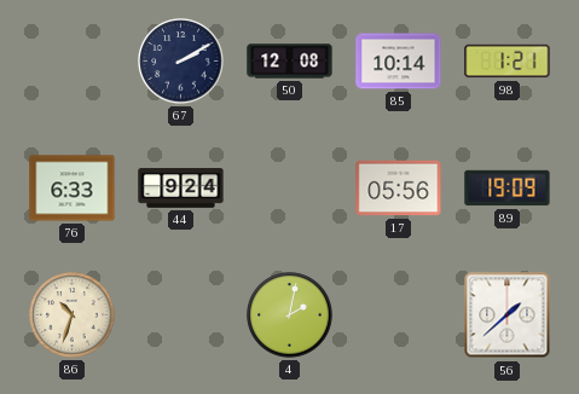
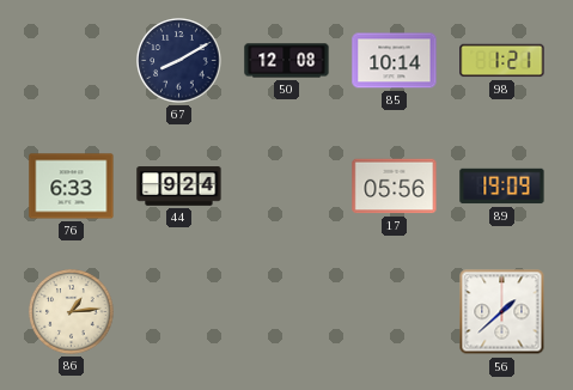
67: 2:10 -> 8:10 (179, 61)
86: 10:33 -> 1:14 (72, 312)
4: 2:02 -> none (290, 315)
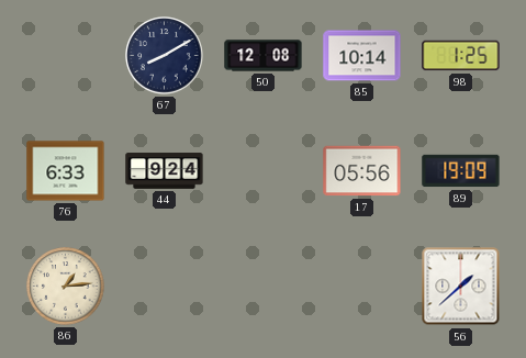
98: 1:21 -> 1:25 (461, 56)
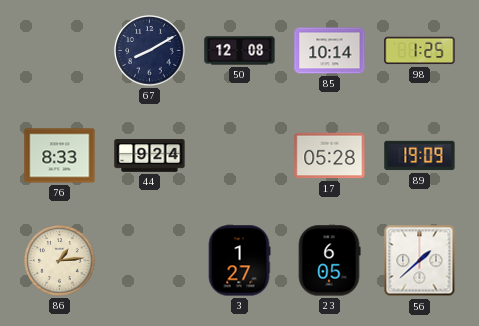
76: 6:33 -> 8:33 (60, 156)
17: 05:56 -> 05:28 (330, 156)
3: none -> 1:27 (239, 261)
23: none -> 6:05 (329, 261)
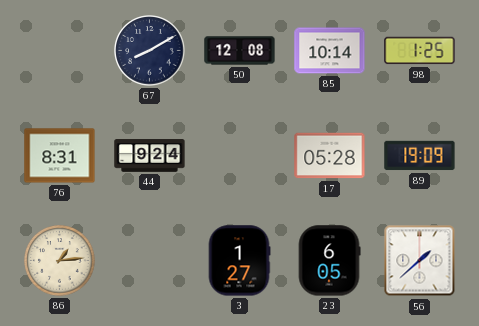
76: 8:33 -> 8:31 (60, 156)
